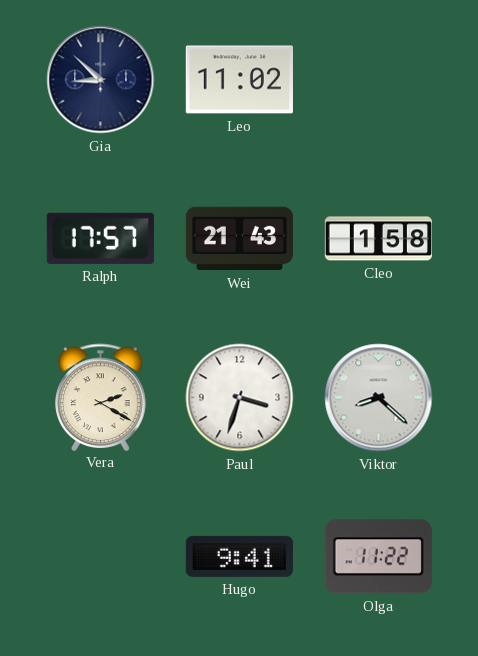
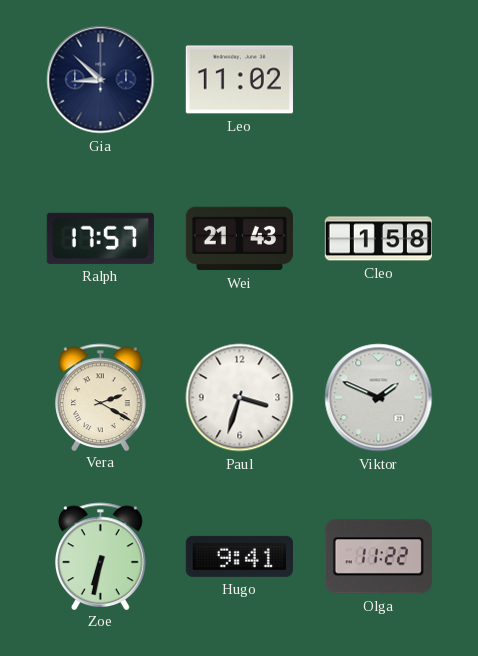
Viktor: 8:22 -> 1:49 (379, 398)
Zoe: none -> 6:32 (101, 556)
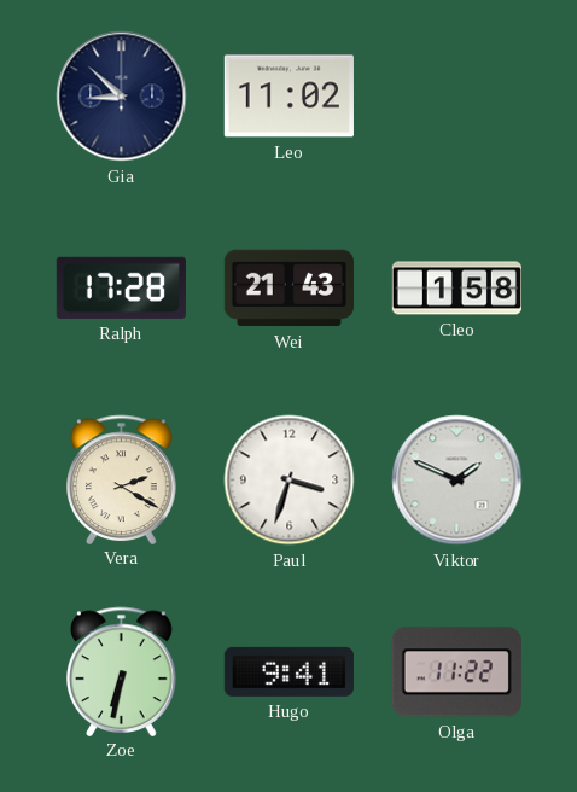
Ralph: 17:57 -> 17:28 (121, 287)
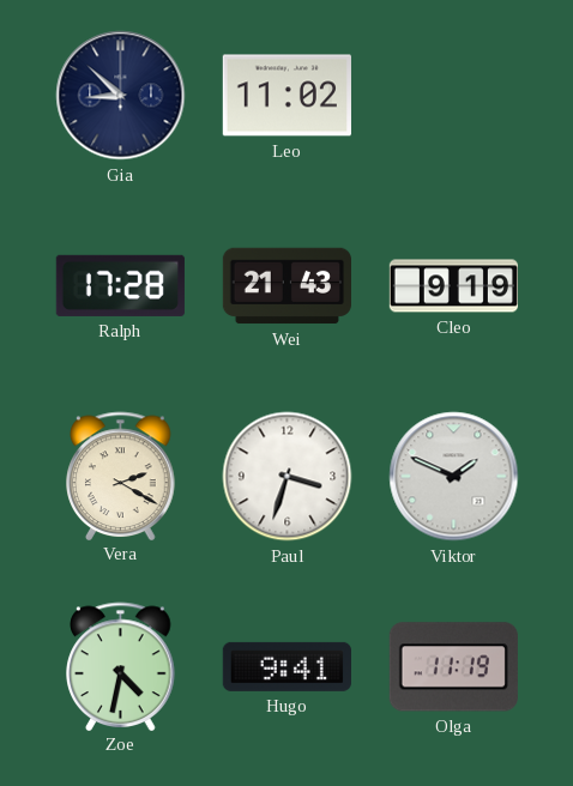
Cleo: 1:58 -> 9:19 (453, 286)
Zoe: 6:32 -> 4:32 (121, 666)
Olga: 11:22 -> 11:19 (453, 667)
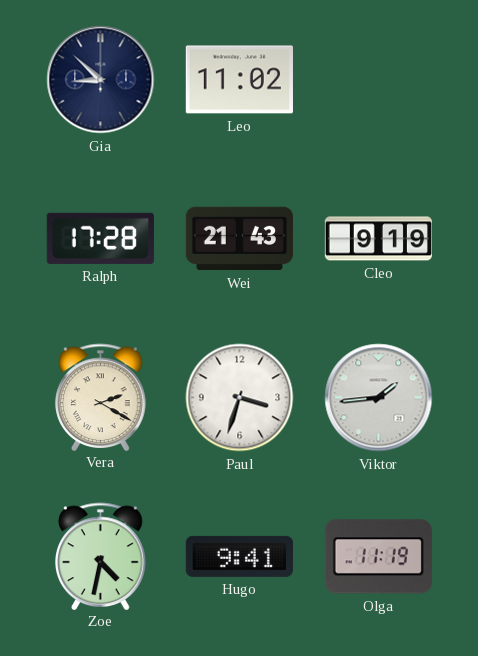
Viktor: 1:49 -> 1:44 (379, 398)
